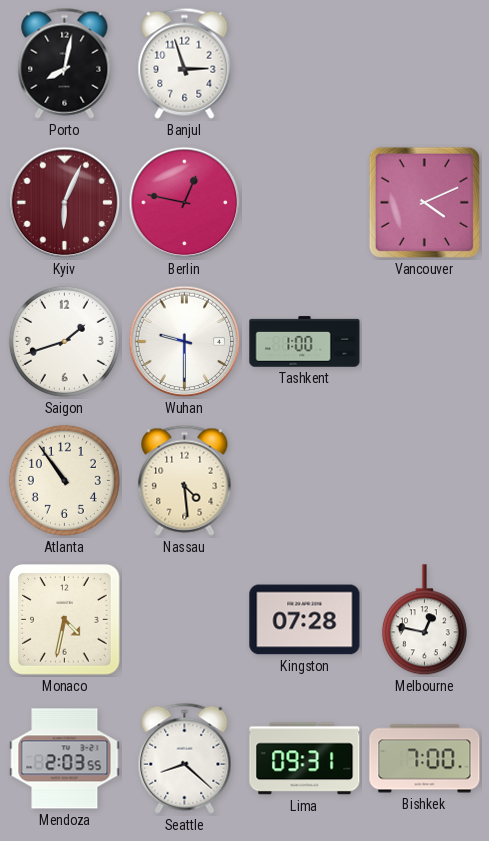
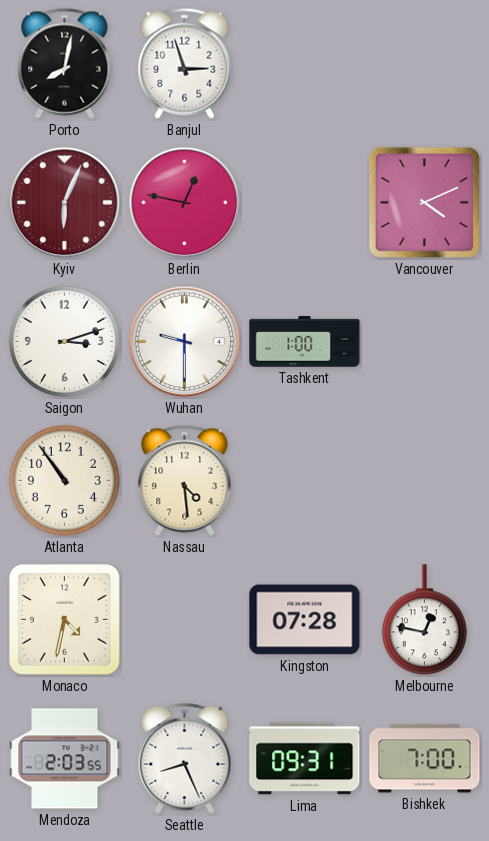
Saigon: 1:42 -> 3:12 (64, 341)
Seattle: 8:22 -> 8:26 (185, 758)
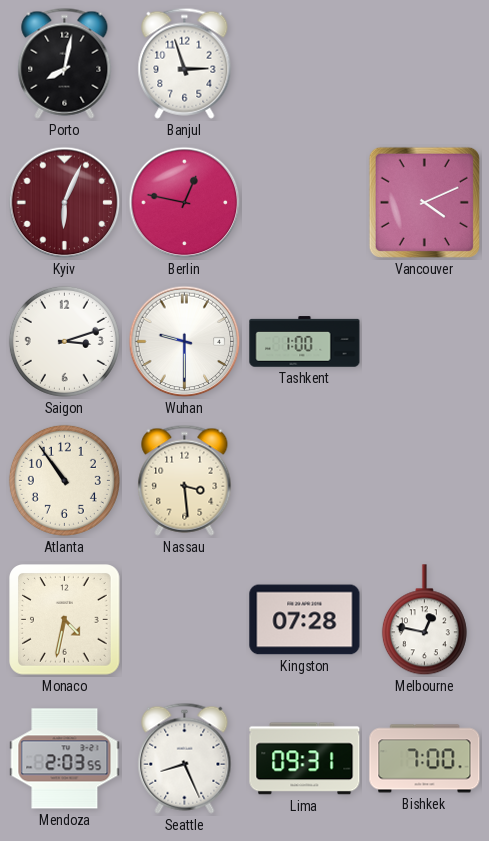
Nassau: 4:29 -> 3:29 (185, 480)
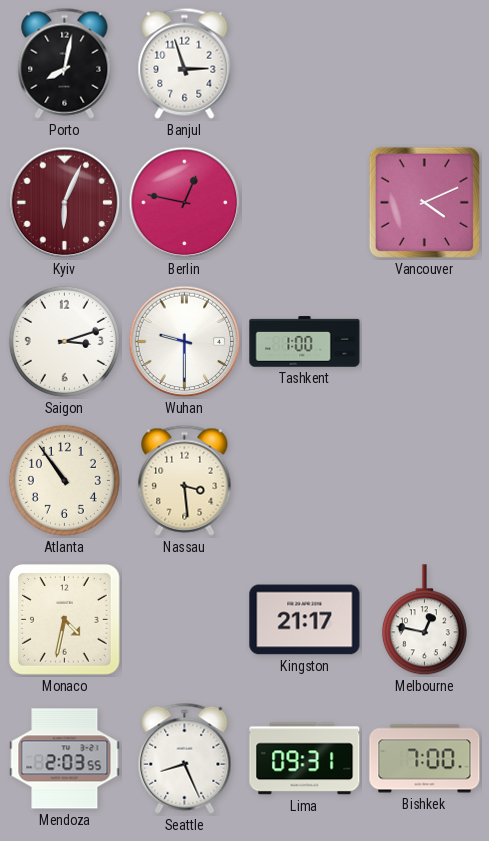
Kingston: 07:28 -> 21:17 (305, 620)
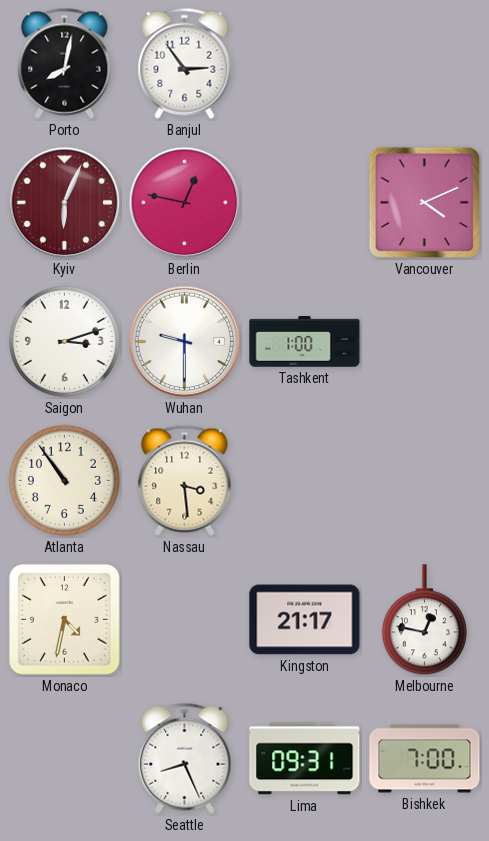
Banjul: 2:57 -> 2:54 (185, 63)
Mendoza: 2:03 -> none (65, 759)
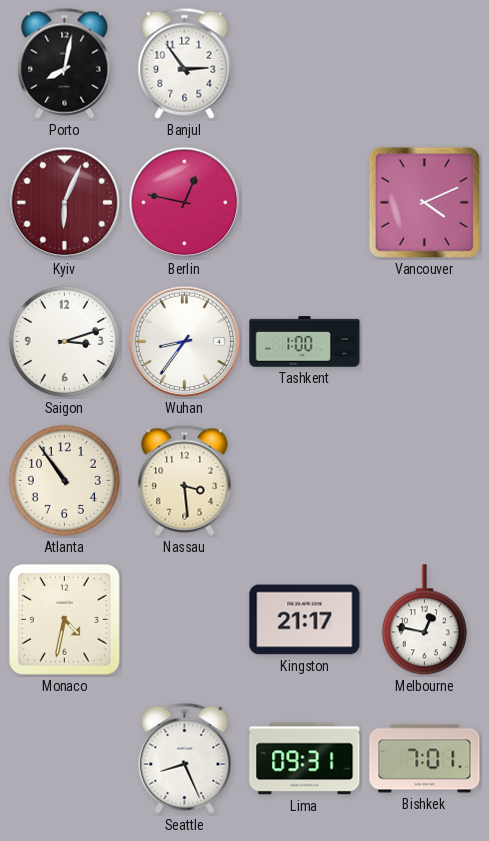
Wuhan: 9:30 -> 8:36 (185, 342)
Bishkek: 7:00 -> 7:01 (425, 759)
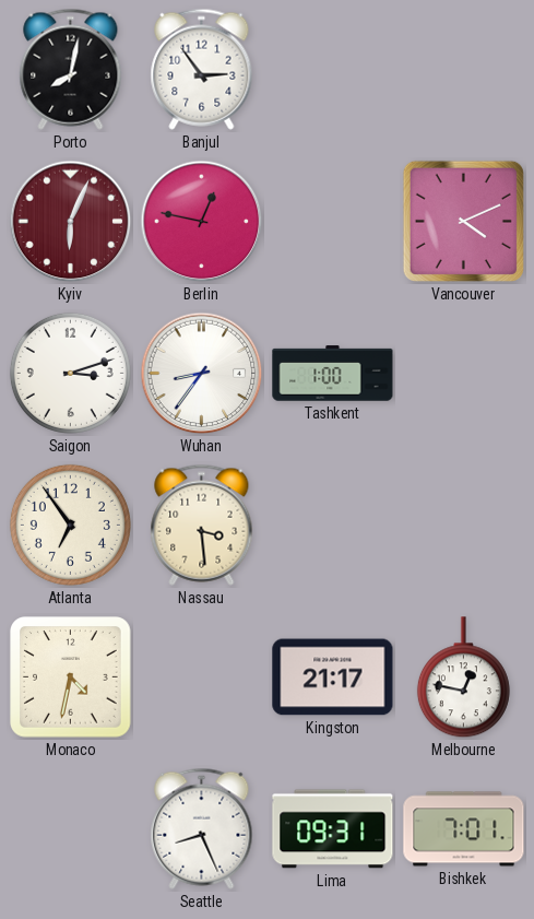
Atlanta: 10:54 -> 6:54 (70, 525)
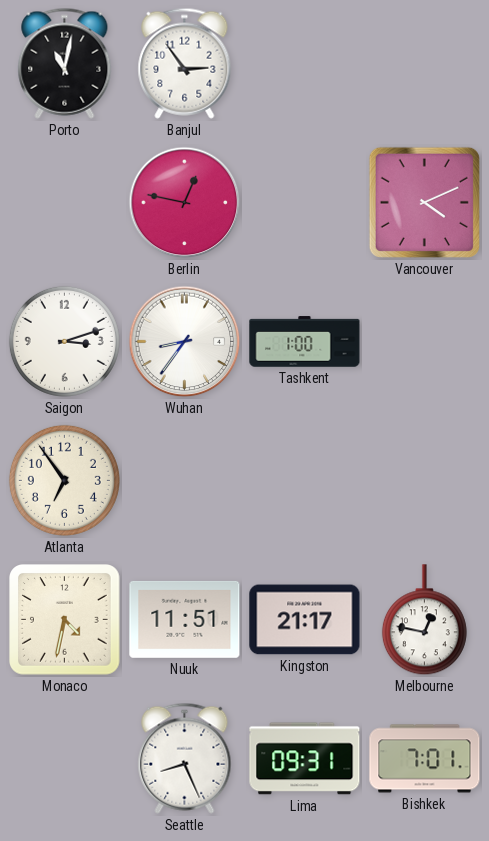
Porto: 8:02 -> 11:02 (65, 63)
Kyiv: 6:04 -> none (71, 222)
Nassau: 3:29 -> none (202, 525)
Nuuk: none -> 11:51 (185, 619)
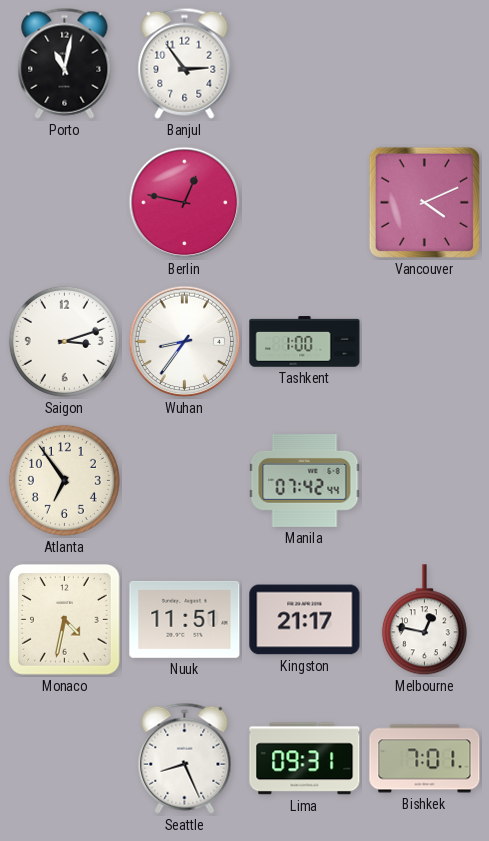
Manila: none -> 07:42 (305, 481)
